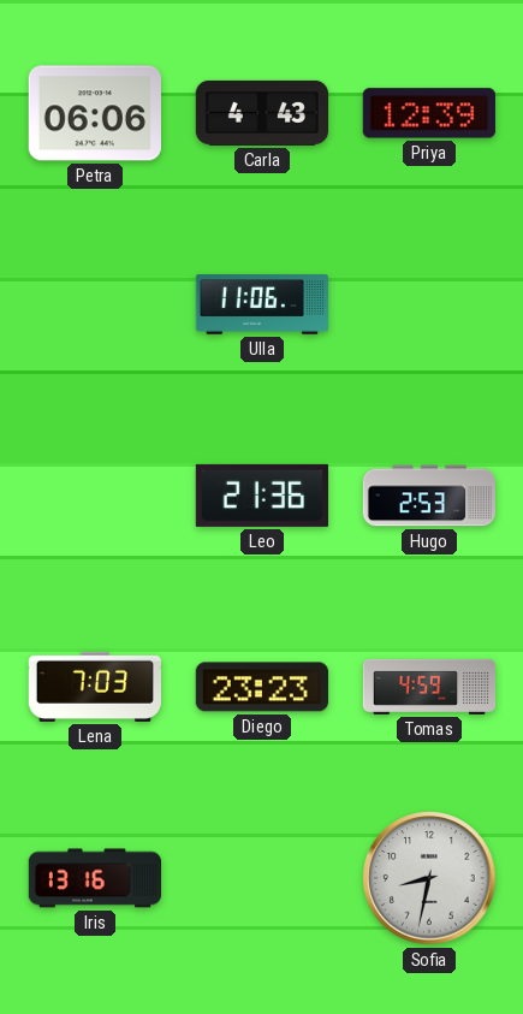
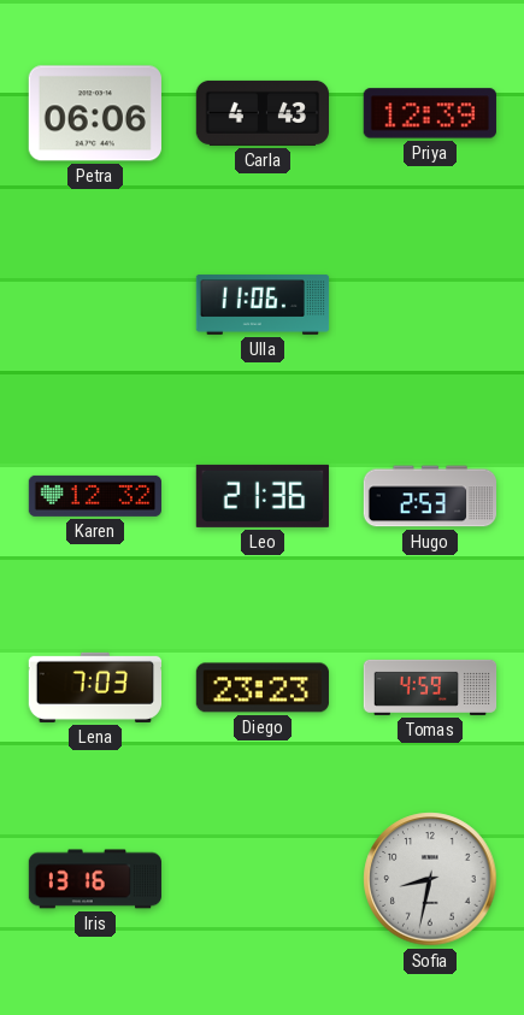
Karen: none -> 12:32 (94, 496)
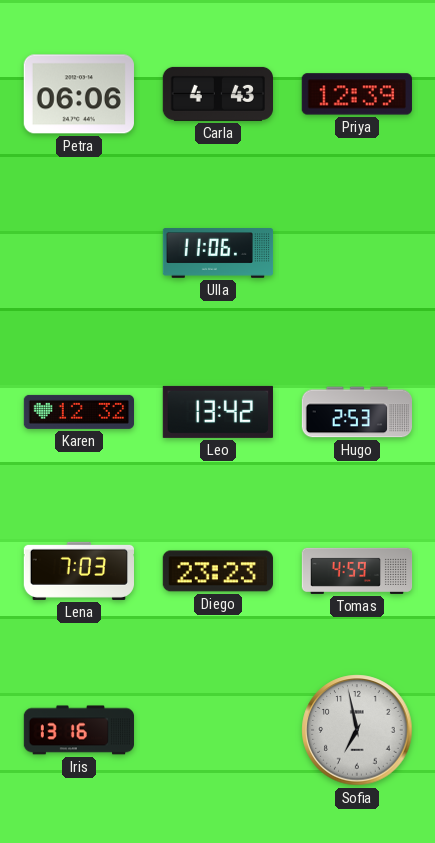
Leo: 21:36 -> 13:42 (218, 412)
Sofia: 8:32 -> 6:58 (357, 730)
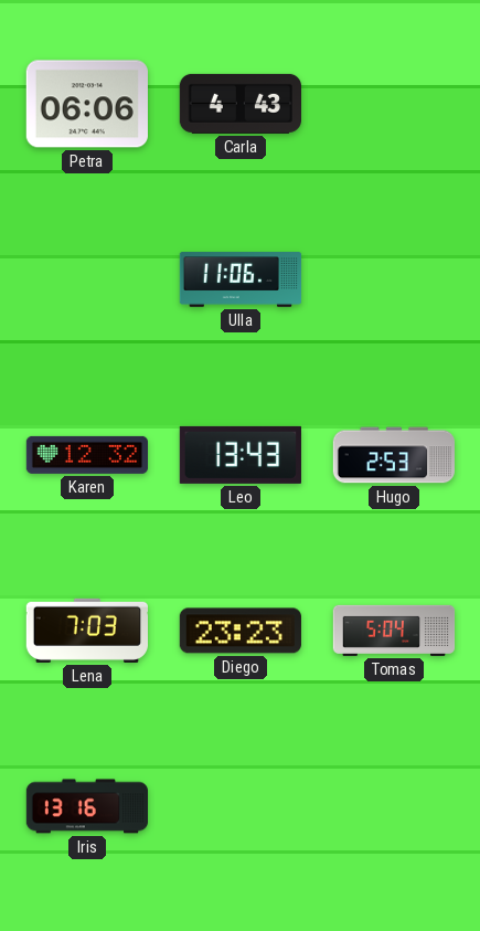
Priya: 12:39 -> none (357, 94)
Leo: 13:42 -> 13:43 (241, 455)
Tomas: 4:59 -> 5:04 (394, 631)
Sofia: 6:58 -> none (357, 730)
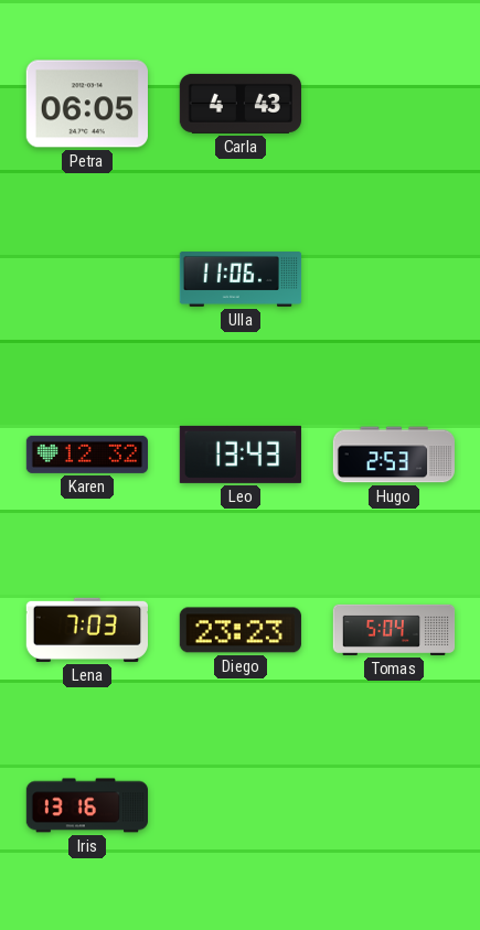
Petra: 06:06 -> 06:05 (87, 104)
